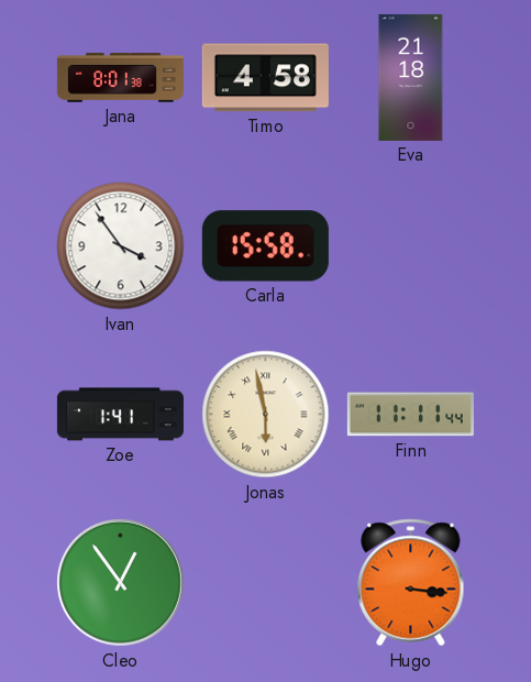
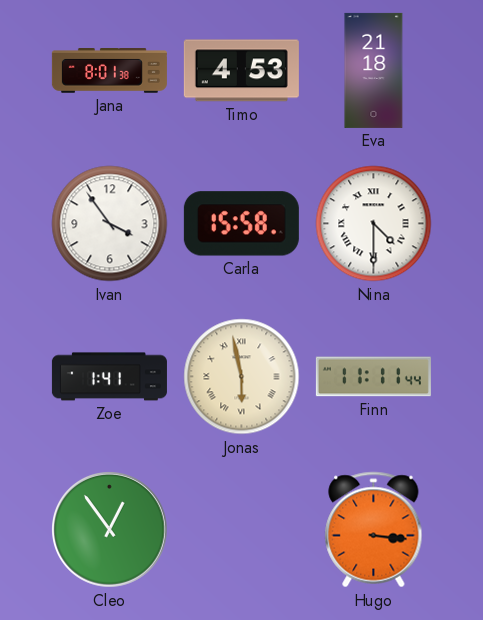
Timo: 4:58 -> 4:53 (241, 71)
Nina: none -> 4:30 (374, 224)
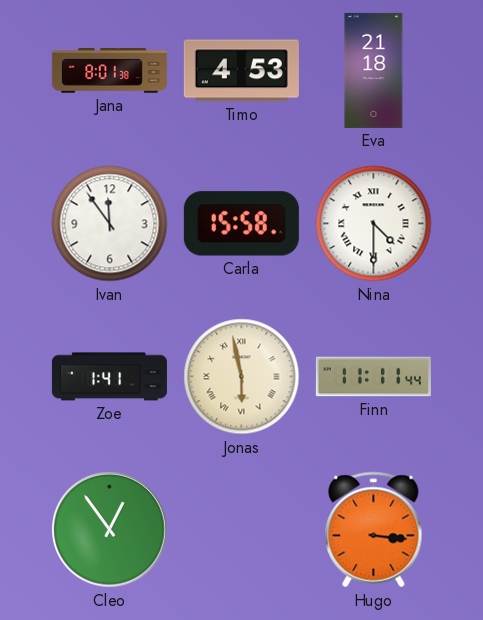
Ivan: 3:54 -> 11:54 (110, 224)
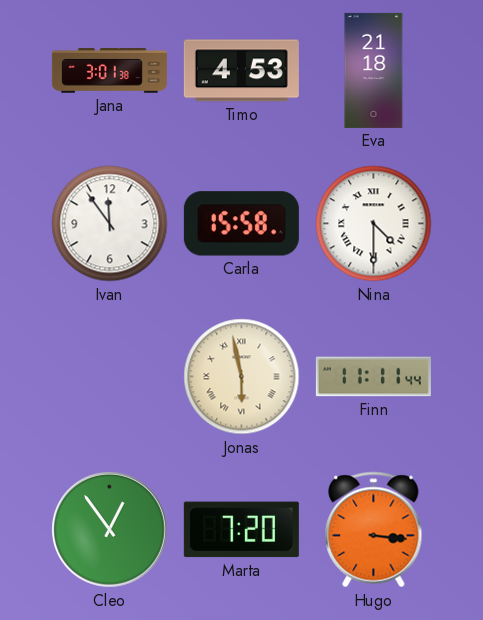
Jana: 8:01 -> 3:01 (109, 71)
Zoe: 1:41 -> none (109, 377)
Marta: none -> 7:20 (241, 530)
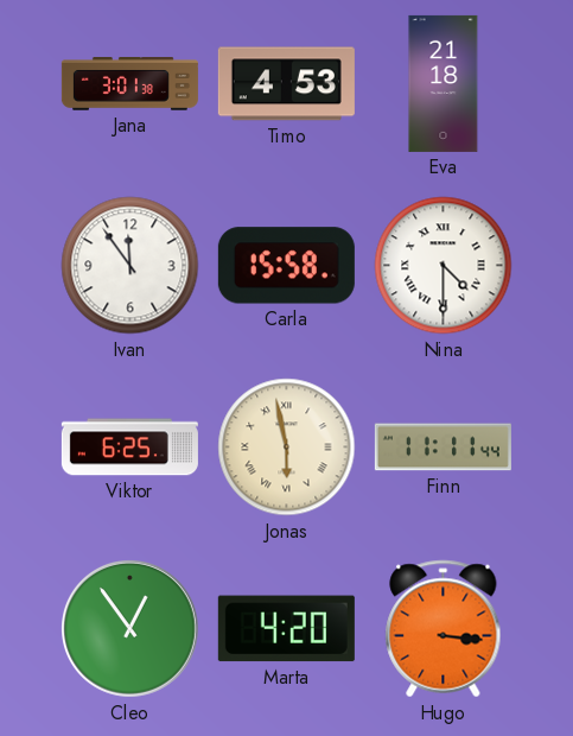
Viktor: none -> 6:25 (129, 448)
Marta: 7:20 -> 4:20 (286, 629)
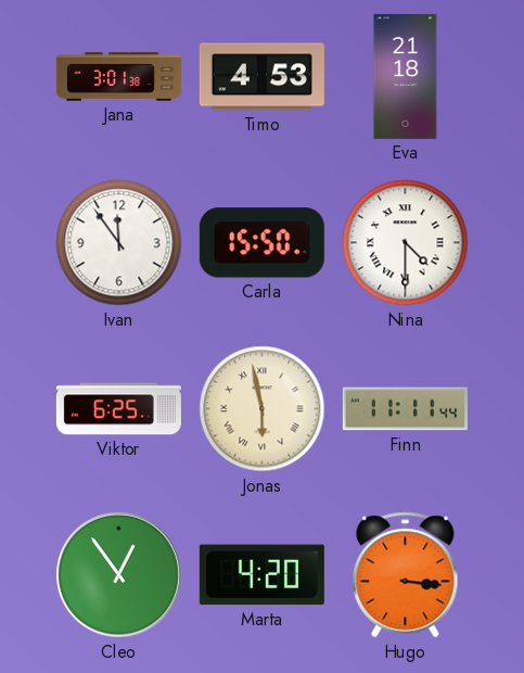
Carla: 15:58 -> 15:50 (261, 243)
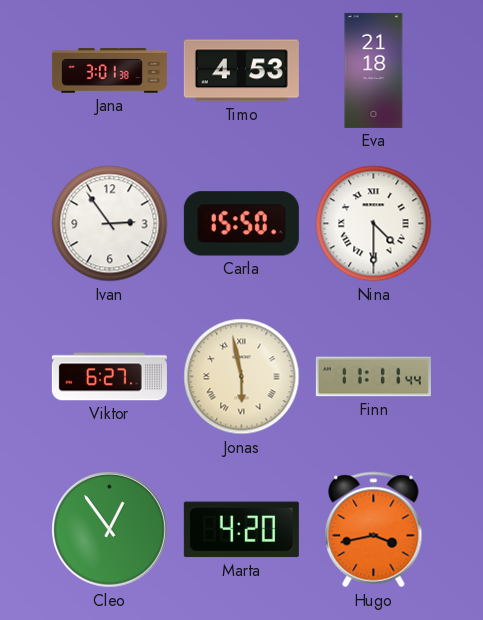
Ivan: 11:54 -> 2:54 (110, 224)
Viktor: 6:25 -> 6:27 (109, 377)
Hugo: 3:16 -> 3:43 (374, 530)
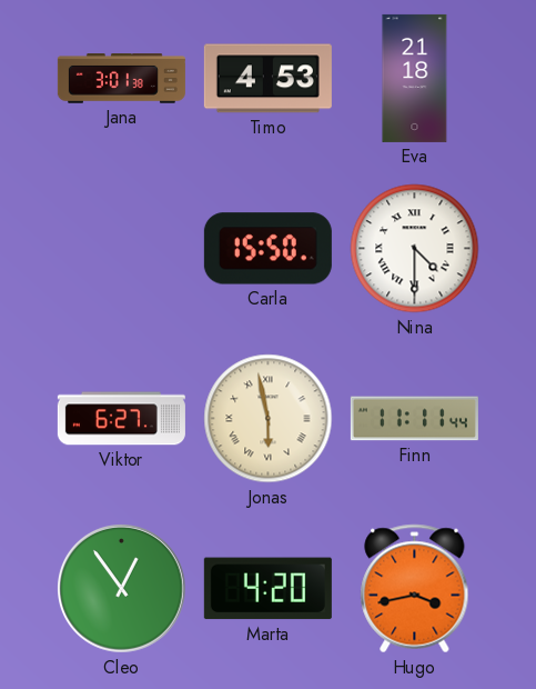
Ivan: 2:54 -> none (110, 224)
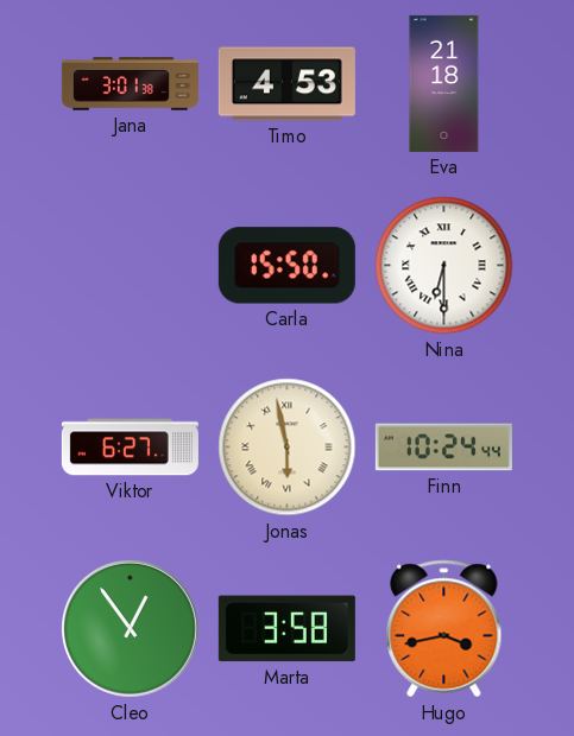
Nina: 4:30 -> 6:30 (444, 266)
Finn: 11:11 -> 10:24 (443, 448)
Marta: 4:20 -> 3:58 (286, 629)
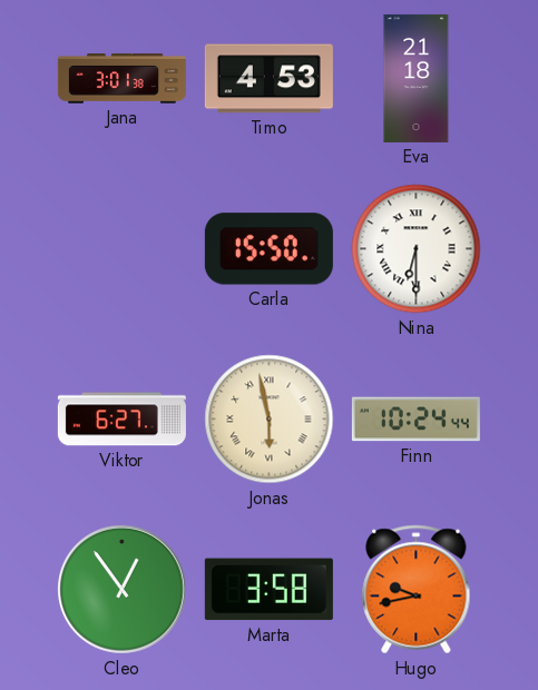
Hugo: 3:43 -> 9:43 (417, 590)
